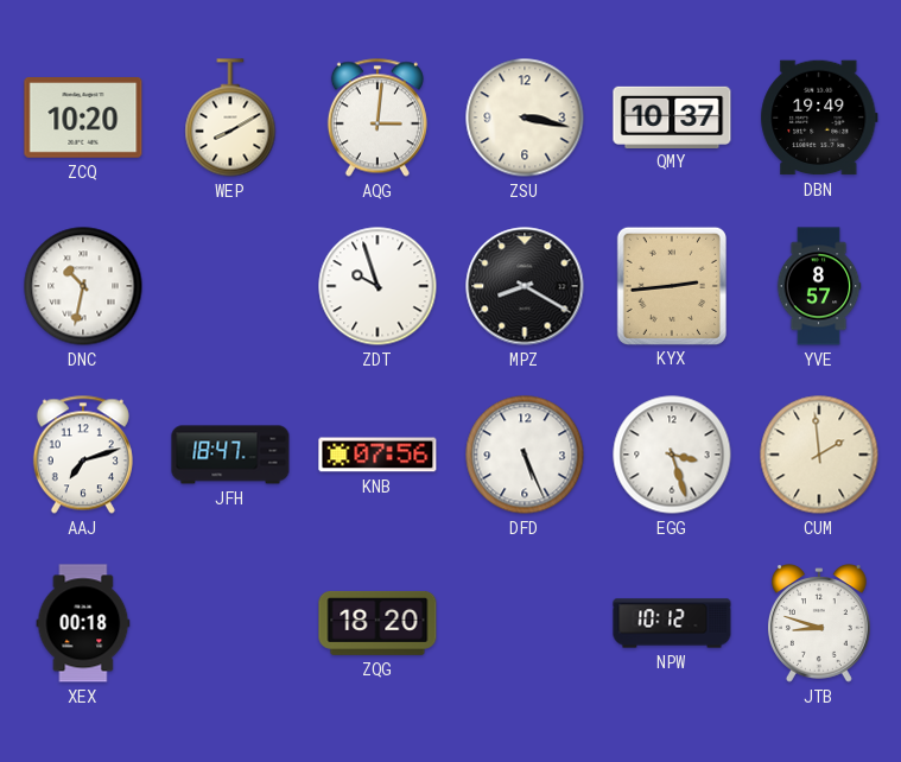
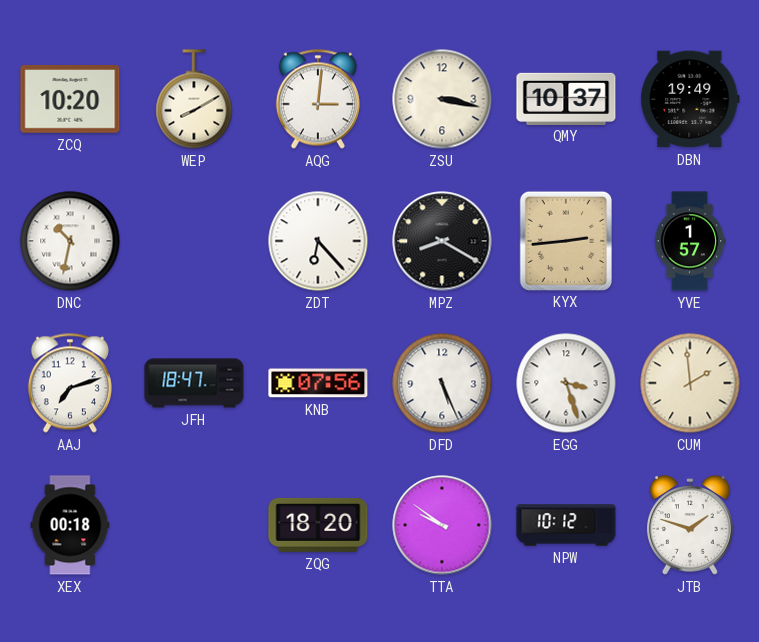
ZDT: 9:57 -> 6:23 (318, 241)
YVE: 8:57 -> 1:57 (690, 241)
TTA: none -> 9:51 (442, 525)
JTB: 8:48 -> 1:48 (690, 525)
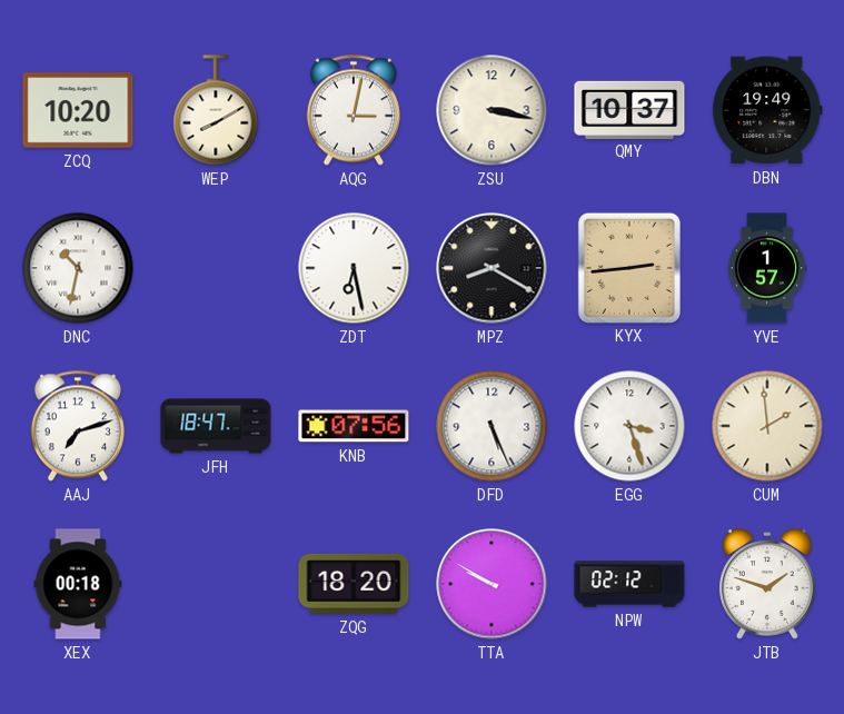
AQG: 3:01 -> 3:02 (354, 110)
ZDT: 6:23 -> 6:28 (354, 268)
TTA: 9:51 -> 9:50 (491, 584)
NPW: 10:12 -> 02:12 (629, 584)
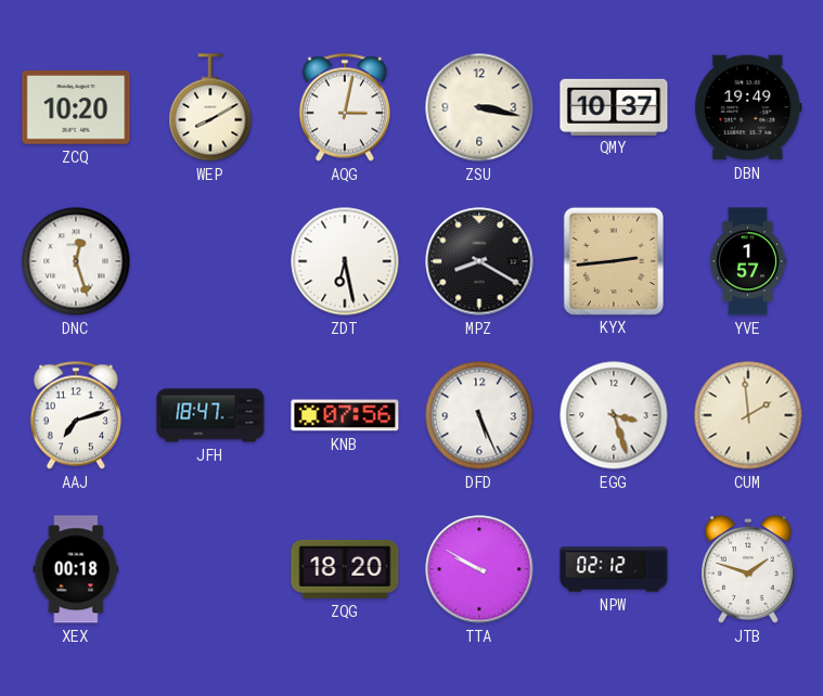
DNC: 10:32 -> 12:27 (76, 261)
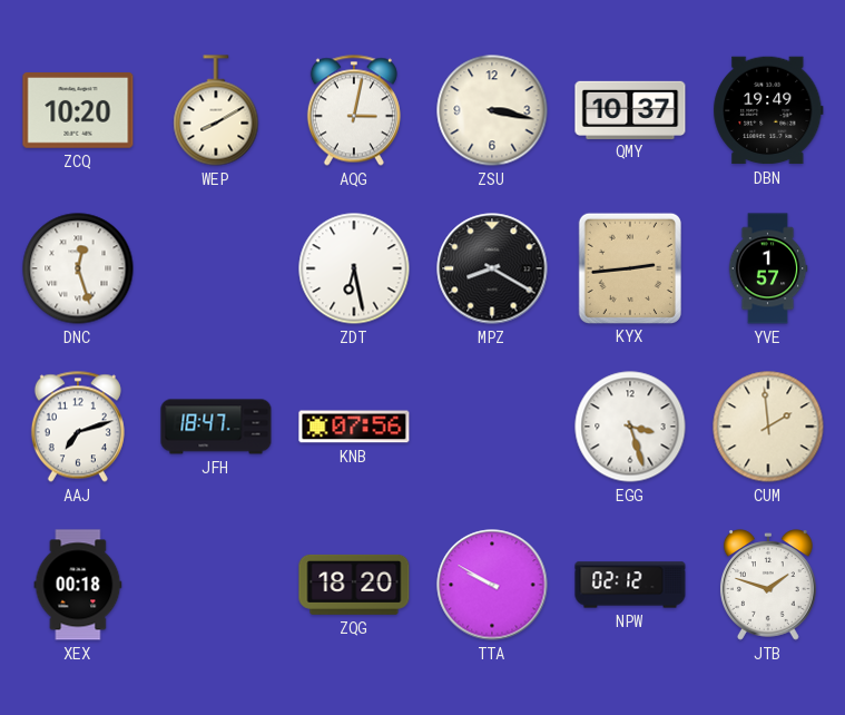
DFD: 5:26 -> none (479, 415)
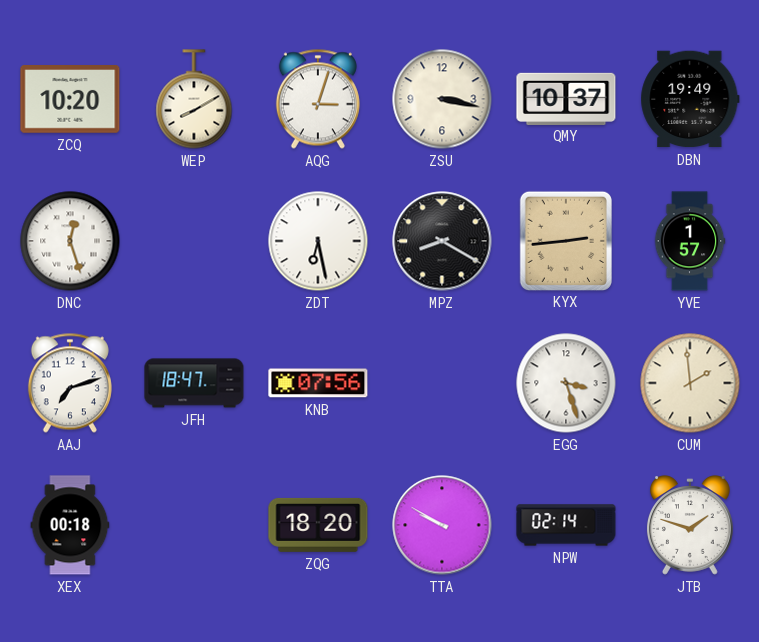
AQG: 3:02 -> 3:03 (318, 99)
NPW: 02:12 -> 02:14 (566, 525)
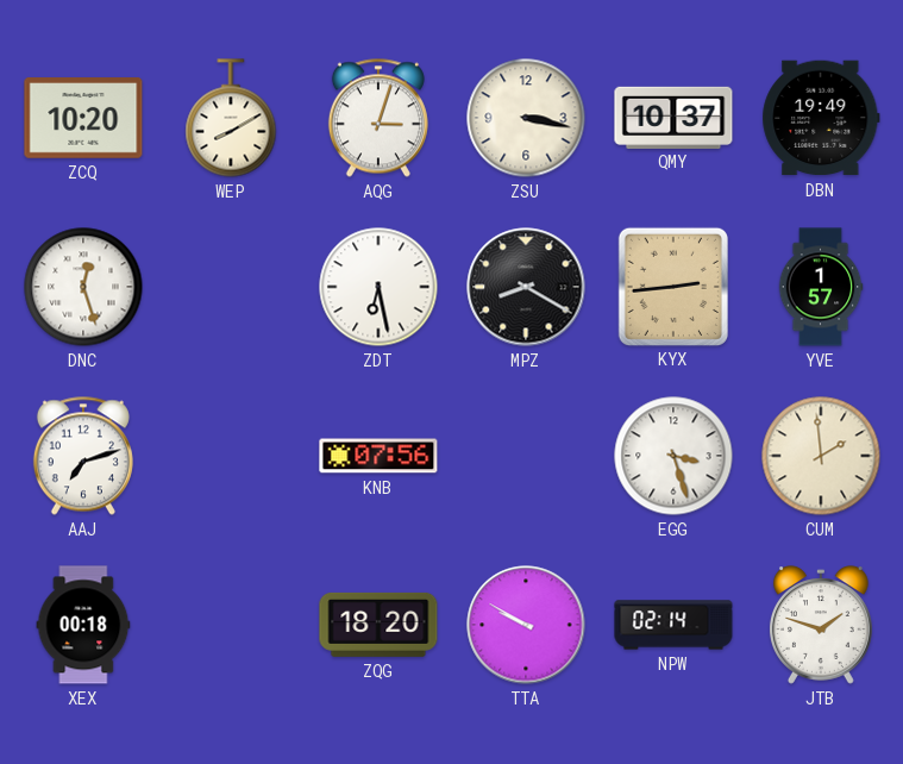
JFH: 18:47 -> none (194, 383)
